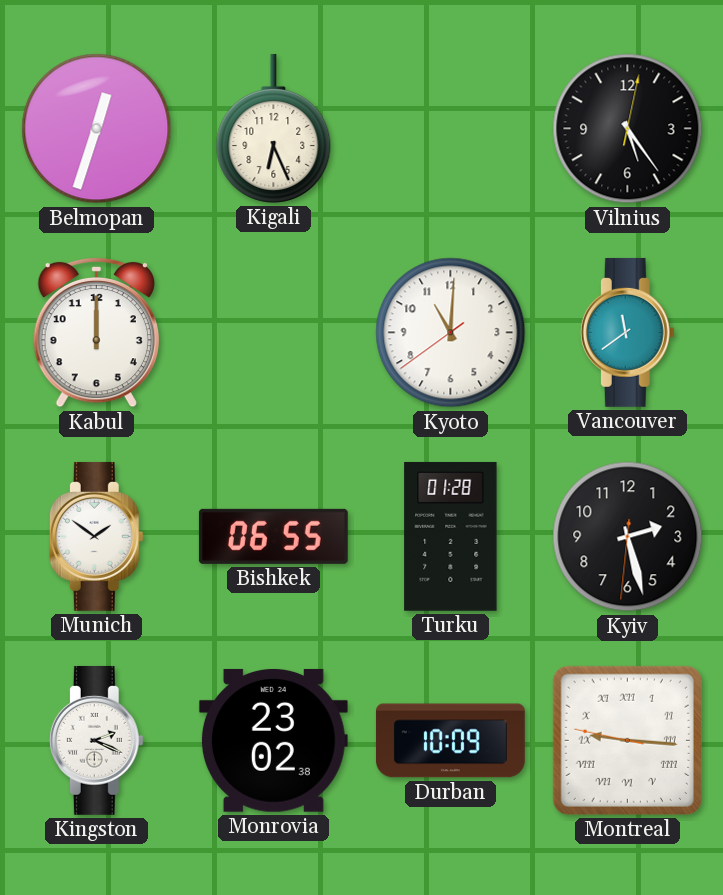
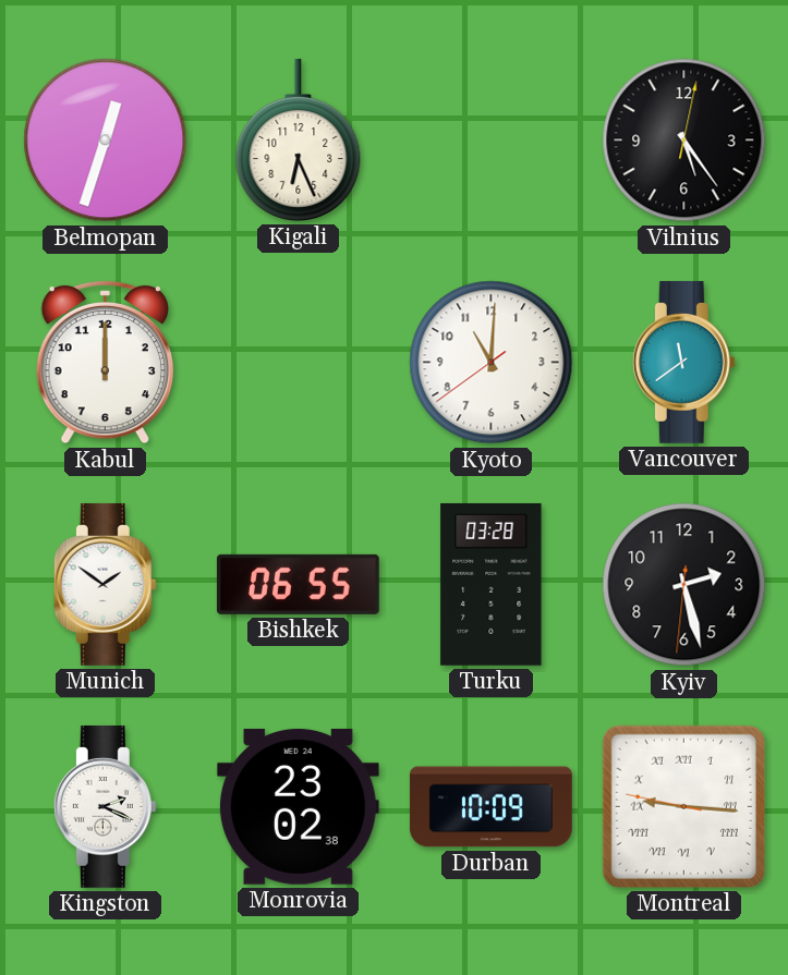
Turku: 01:28 -> 03:28 (492, 584)
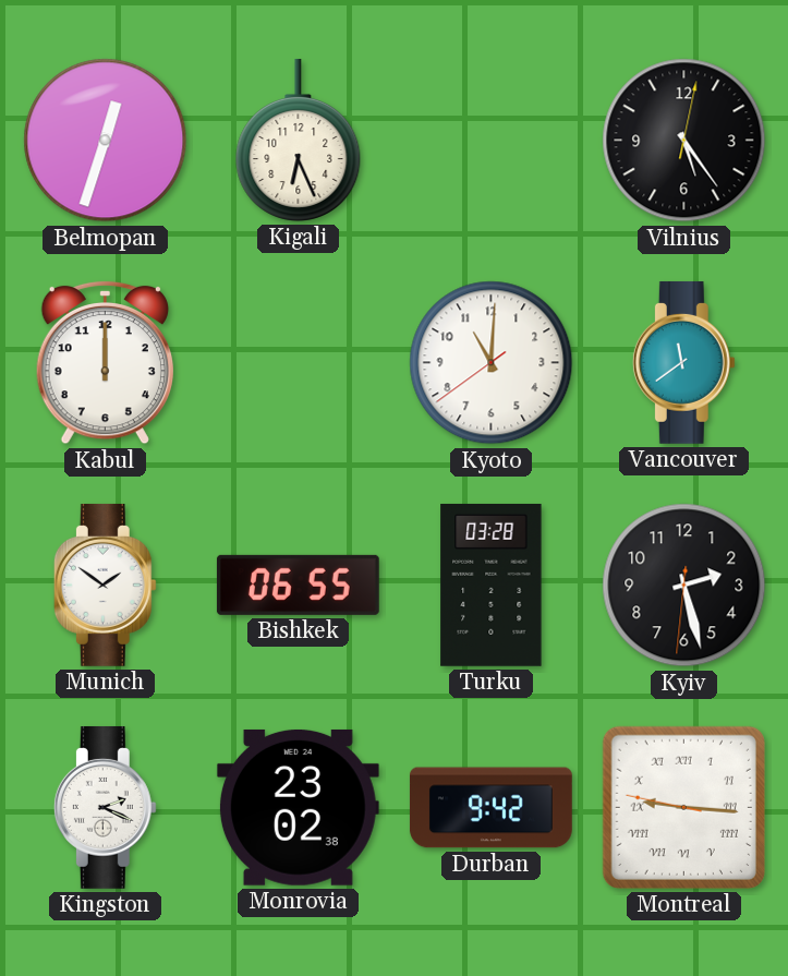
Durban: 10:09 -> 9:42 (490, 808)
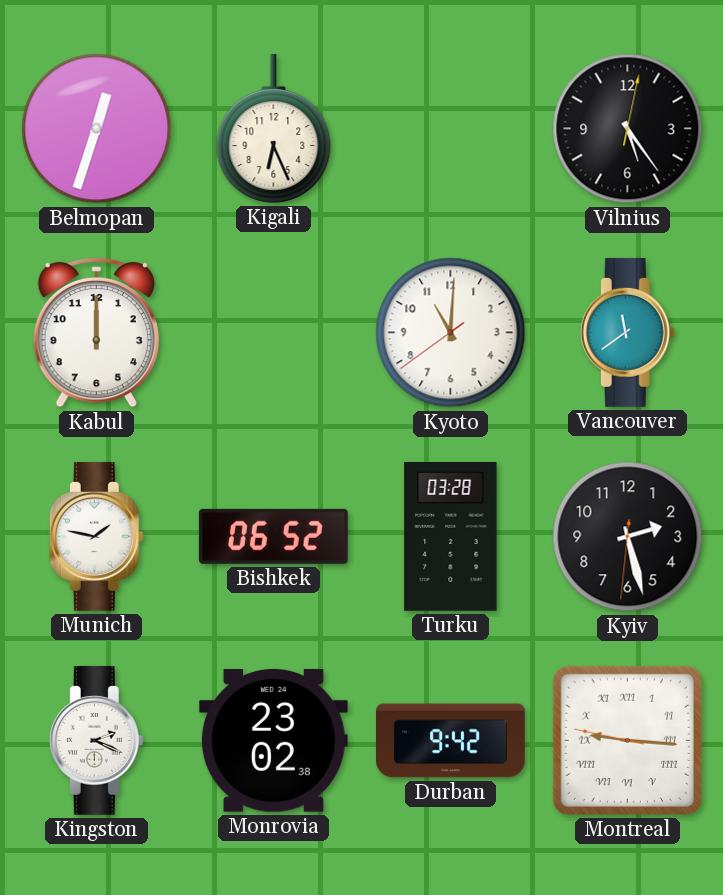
Munich: 1:51 -> 1:47 (96, 536)
Bishkek: 06:55 -> 06:52 (273, 536)
